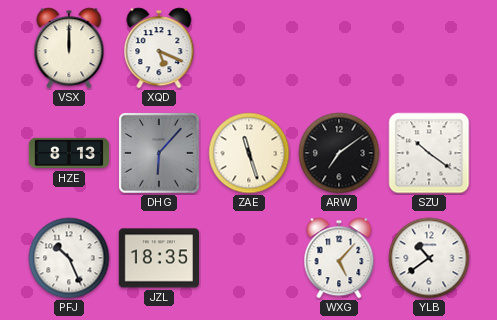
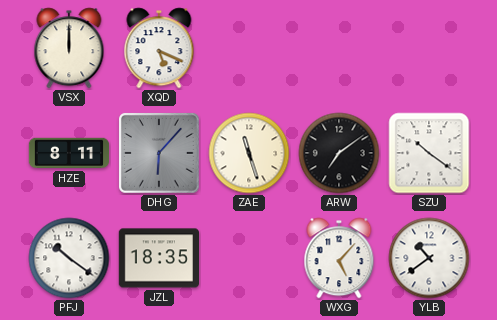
HZE: 8:13 -> 8:11 (69, 153)
PFJ: 10:26 -> 10:21 (69, 258)
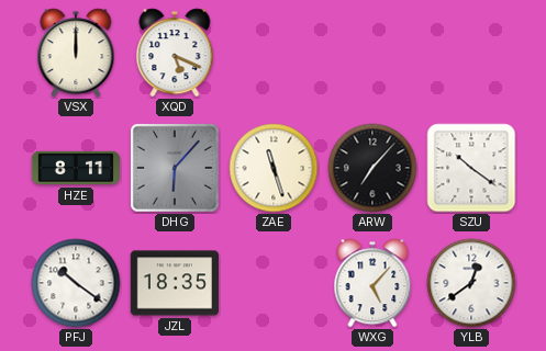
ARW: 7:09 -> 7:07 (372, 168)
YLB: 10:39 -> 12:39 (471, 283)
